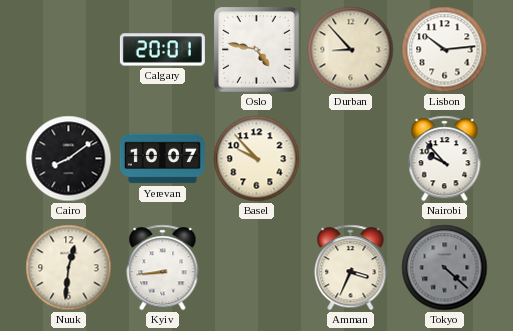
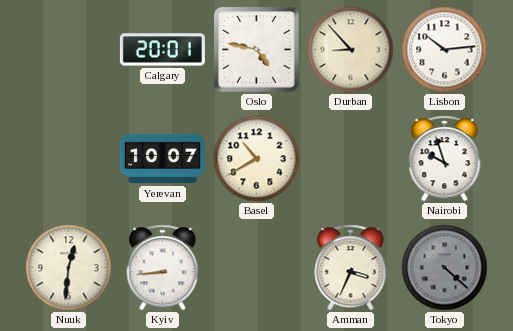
Cairo: 8:09 -> none (69, 159)
Basel: 9:53 -> 10:40 (257, 159)
Nairobi: 9:53 -> 9:57 (445, 159)
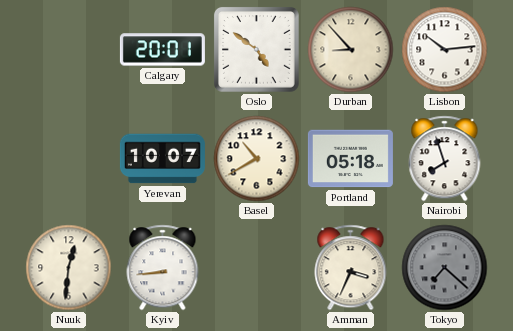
Oslo: 4:47 -> 4:51 (257, 50)
Portland: none -> 05:18 (350, 159)
Nairobi: 9:57 -> 7:57 (445, 159)
Tokyo: 4:22 -> 7:22 (445, 268)
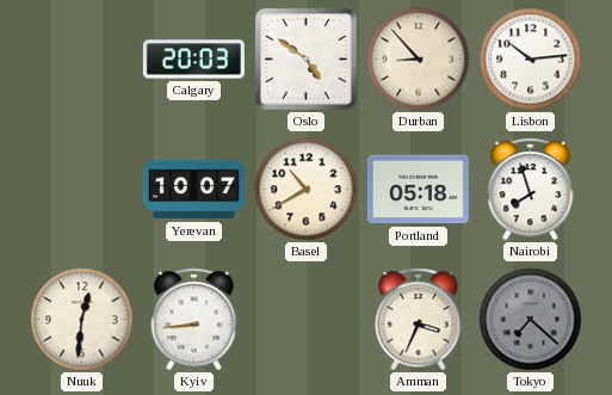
Calgary: 20:01 -> 20:03 (193, 60)
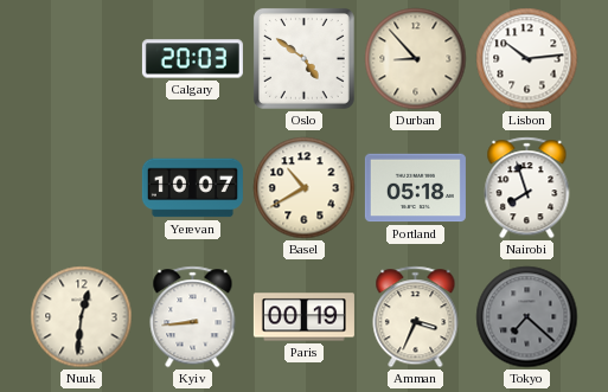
Paris: none -> 00:19 (303, 317)
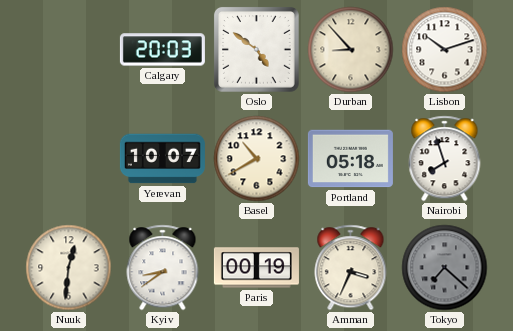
Lisbon: 10:14 -> 10:12 (445, 50)
Kyiv: 8:44 -> 8:39 (163, 268)
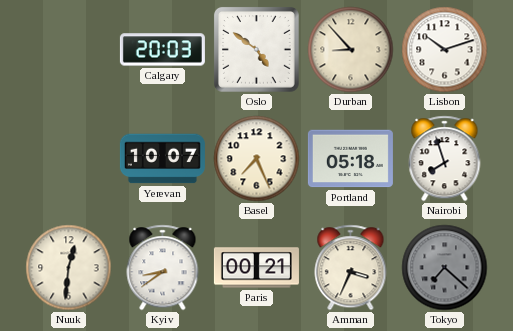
Basel: 10:40 -> 7:26 (257, 159)
Paris: 00:19 -> 00:21 (256, 268)
